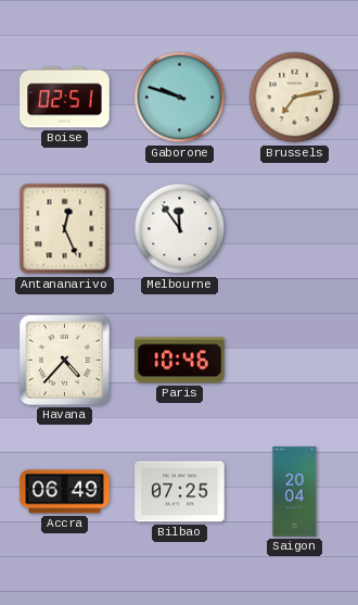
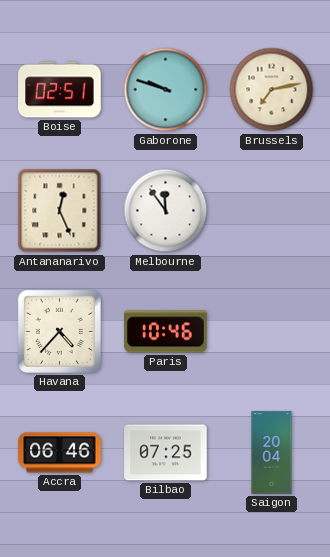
Accra: 06:49 -> 06:46 (60, 453)
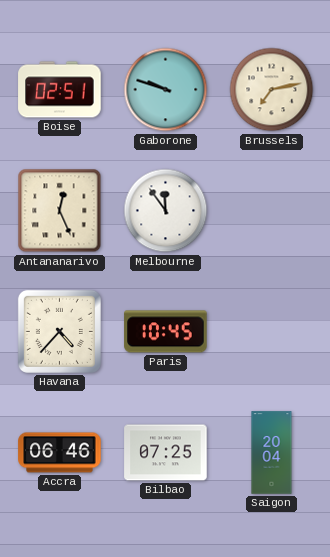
Paris: 10:46 -> 10:45 (166, 332)
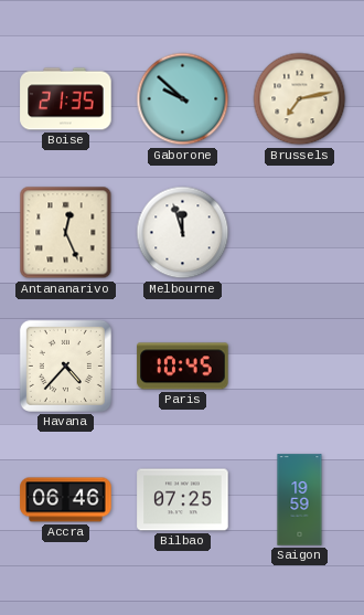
Boise: 02:51 -> 21:35 (66, 99)
Gaborone: 9:48 -> 9:52 (183, 99)
Melbourne: 11:54 -> 11:57 (183, 233)
Saigon: 20:04 -> 19:59 (300, 500)
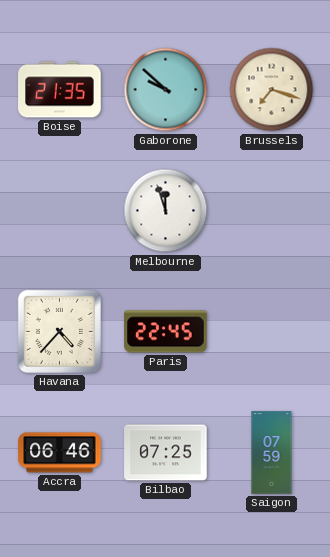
Brussels: 7:13 -> 7:18 (272, 90)
Antananarivo: 12:26 -> none (66, 233)
Paris: 10:45 -> 22:45 (166, 332)
Saigon: 19:59 -> 07:59 (272, 453)
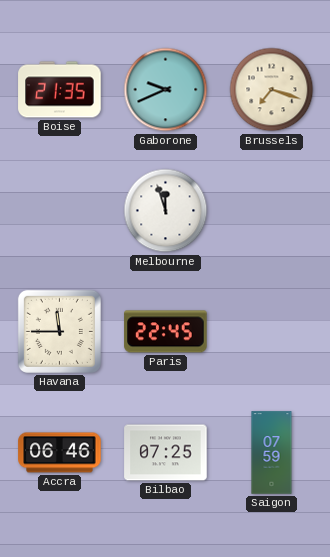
Gaborone: 9:52 -> 9:41 (166, 90)
Havana: 4:37 -> 11:45 (59, 331)
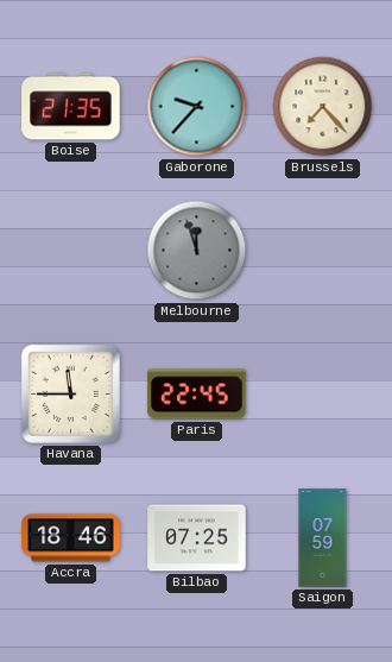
Gaborone: 9:41 -> 9:37 (197, 107)
Brussels: 7:18 -> 7:23 (323, 107)
Melbourne dial: white -> grey (197, 251)
Accra: 06:46 -> 18:46 (71, 538)
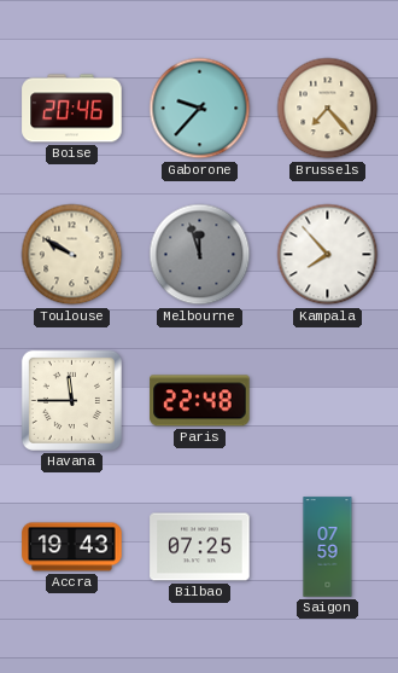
Boise: 21:35 -> 20:46 (72, 109)
Toulouse: none -> 9:50 (72, 255)
Kampala: none -> 7:53 (328, 255)
Paris: 22:45 -> 22:48 (200, 401)
Accra: 18:46 -> 19:43 (72, 547)
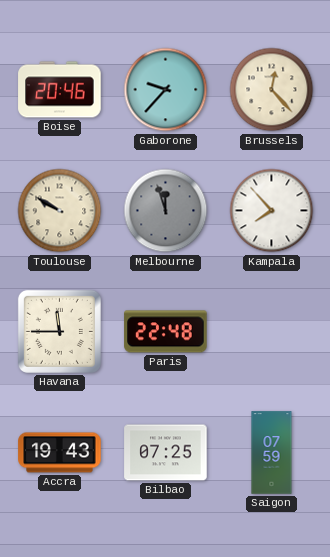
Brussels: 7:23 -> 12:23 (272, 90)
